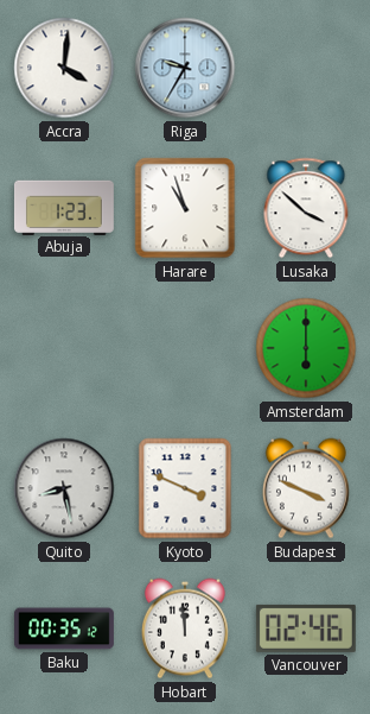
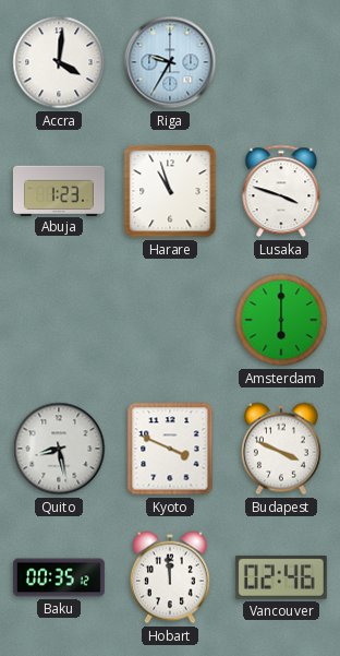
Lusaka: 3:52 -> 3:48 (281, 191)
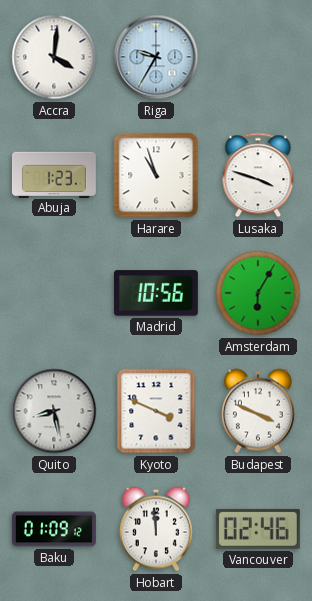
Madrid: none -> 10:56 (156, 293)
Amsterdam: 6:00 -> 6:05 (258, 293)
Baku: 00:35 -> 01:09 (54, 529)
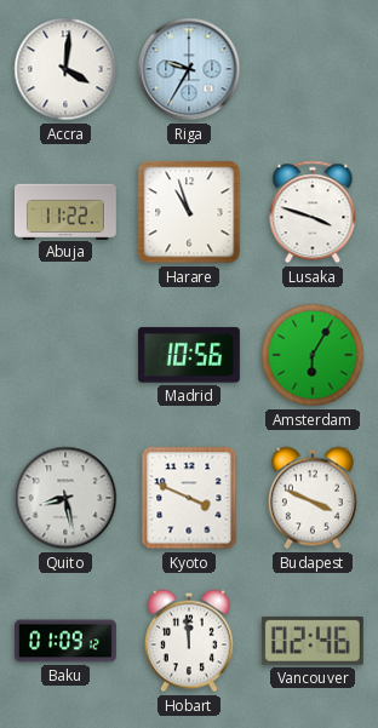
Abuja: 1:23 -> 11:22 (65, 211)
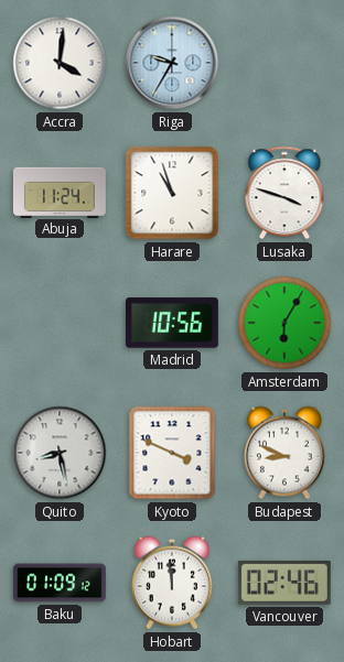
Abuja: 11:22 -> 11:24 (60, 192)
Budapest: 3:49 -> 8:49 (284, 453)
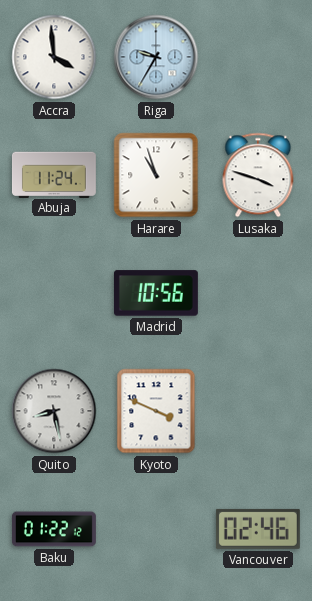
Accra: 4:01 -> 3:59 (54, 57)
Amsterdam: 6:05 -> none (284, 323)
Budapest: 8:49 -> none (284, 453)
Baku: 01:09 -> 01:22 (54, 529)
Hobart: 11:59 -> none (172, 583)
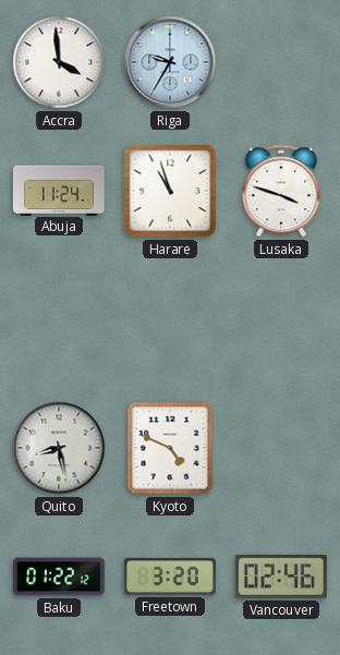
Madrid: 10:56 -> none (156, 293)
Kyoto: 3:49 -> 4:49 (170, 448)
Freetown: none -> 3:20 (170, 577)
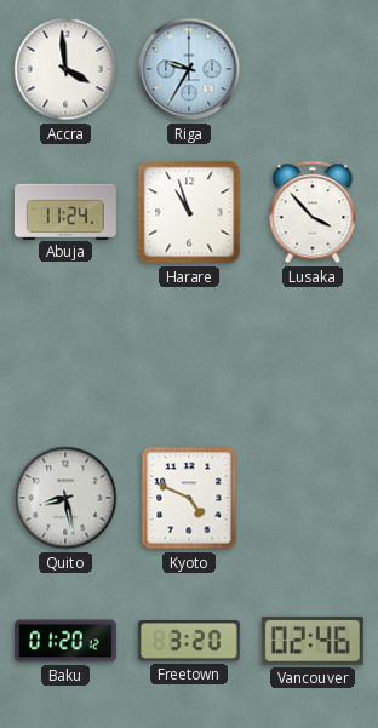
Lusaka: 3:48 -> 3:53 (313, 212)
Baku: 01:22 -> 01:20 (65, 641)
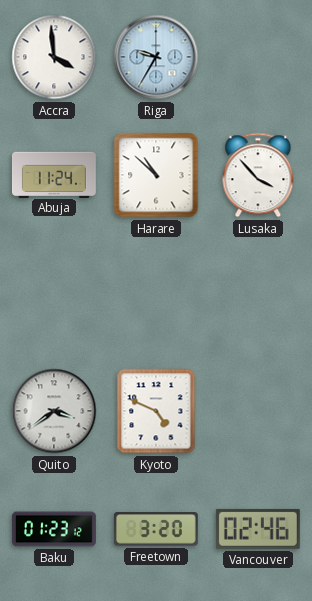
Harare: 10:57 -> 10:52 (156, 175)
Quito: 8:28 -> 3:39 (54, 411)
Baku: 01:20 -> 01:23 (54, 529)
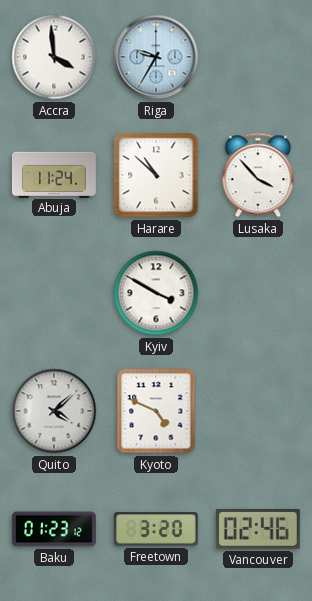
Kyiv: none -> 3:50 (156, 293)
Quito: 3:39 -> 4:08 (54, 411)
